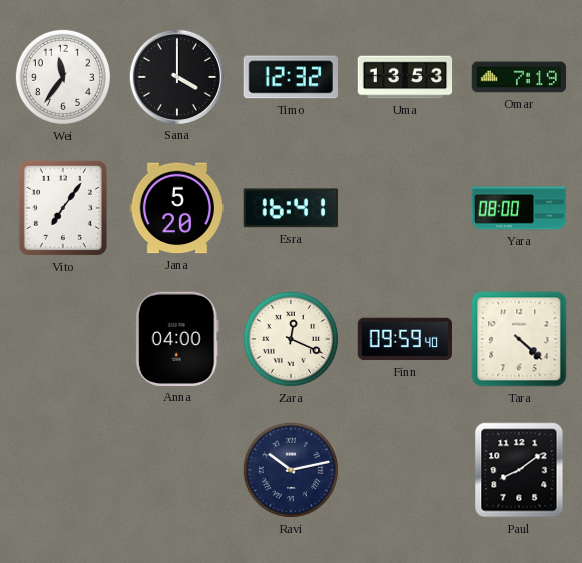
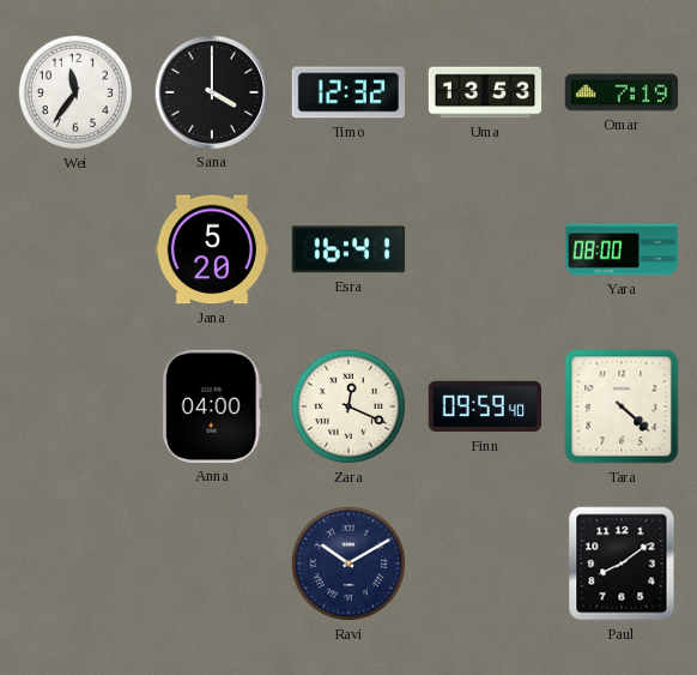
Vito: 7:06 -> none (63, 208)
Ravi: 10:13 -> 10:10 (348, 563)
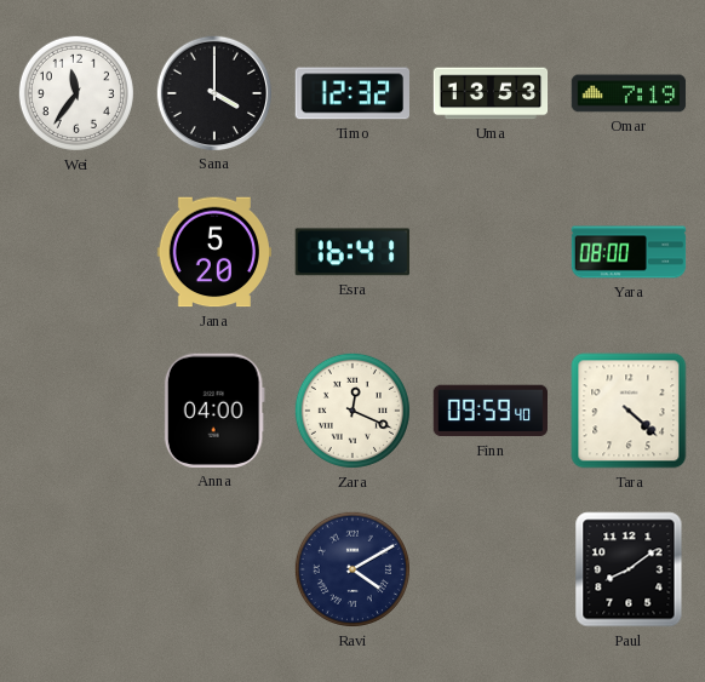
Ravi: 10:10 -> 4:10 (352, 569)
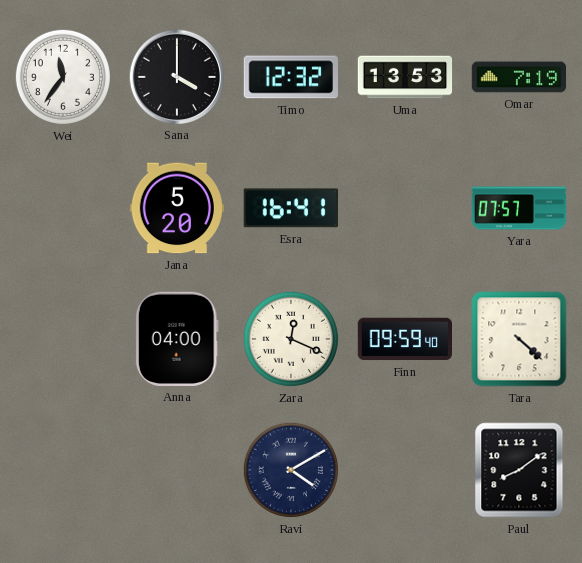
Yara: 08:00 -> 07:57 (519, 208)
